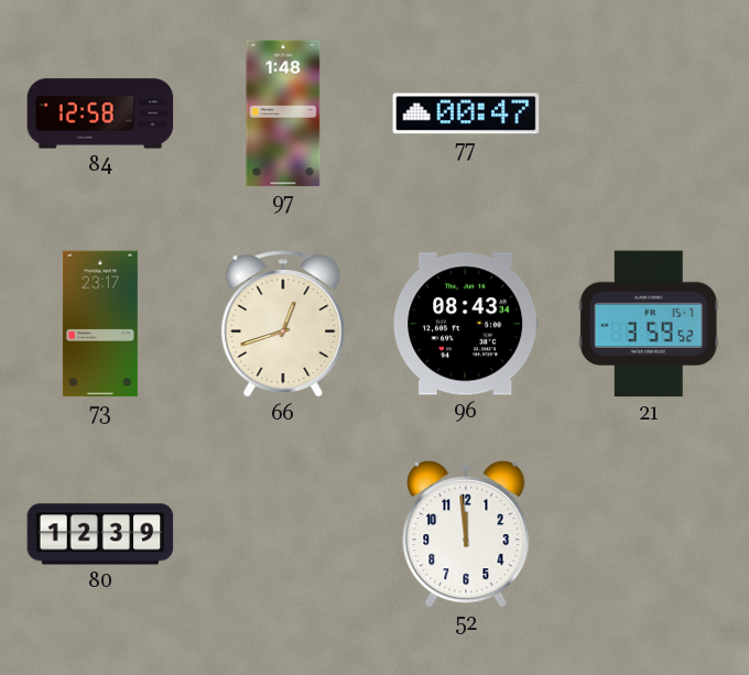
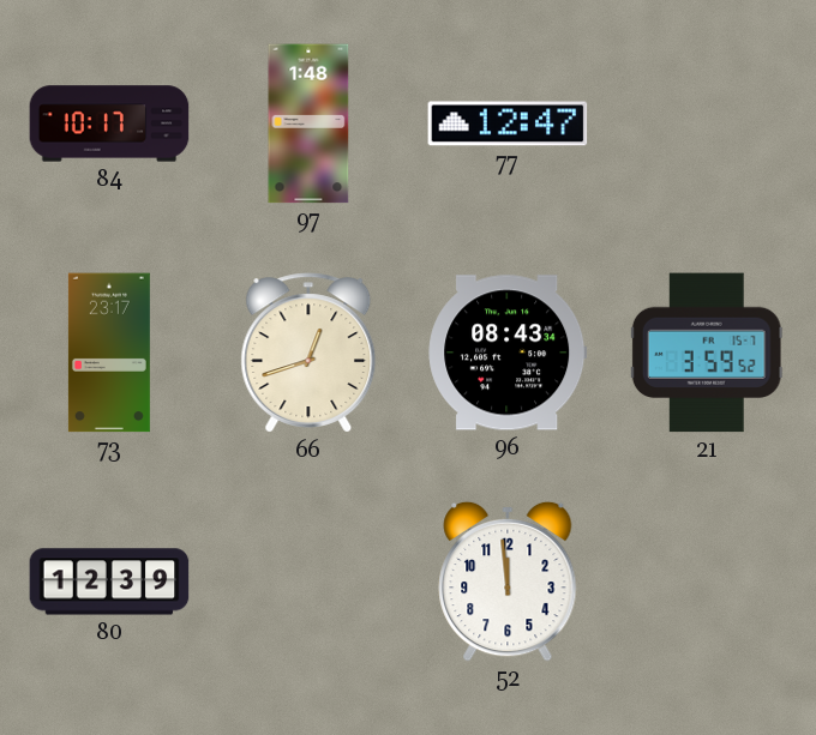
84: 12:58 -> 10:17 (109, 123)
77: 00:47 -> 12:47 (508, 123)
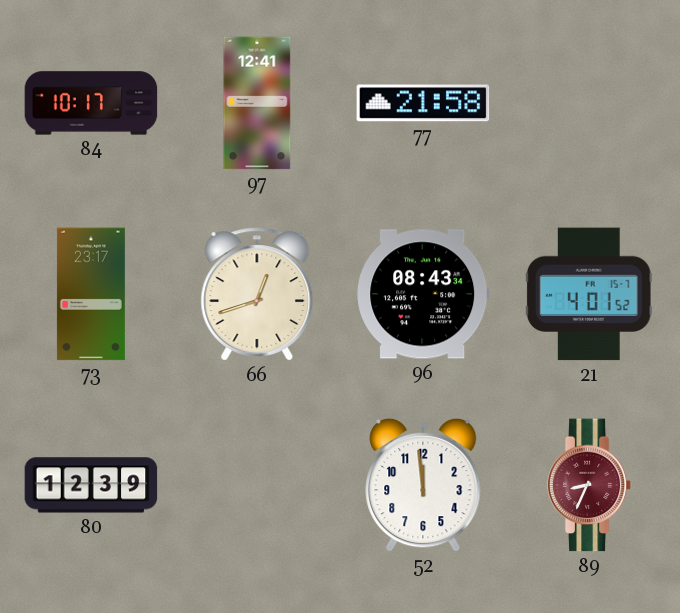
97: 1:48 -> 12:41 (257, 103)
77: 12:47 -> 21:58 (423, 103)
21: 3:59 -> 4:01 (589, 294)
89: none -> 8:34 (589, 485)
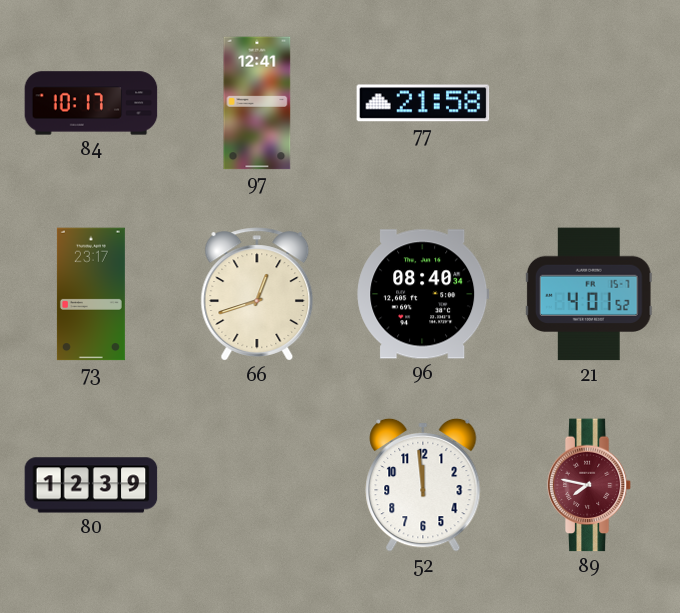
96: 08:43 -> 08:40 (423, 294)
89: 8:34 -> 7:47 (589, 485)
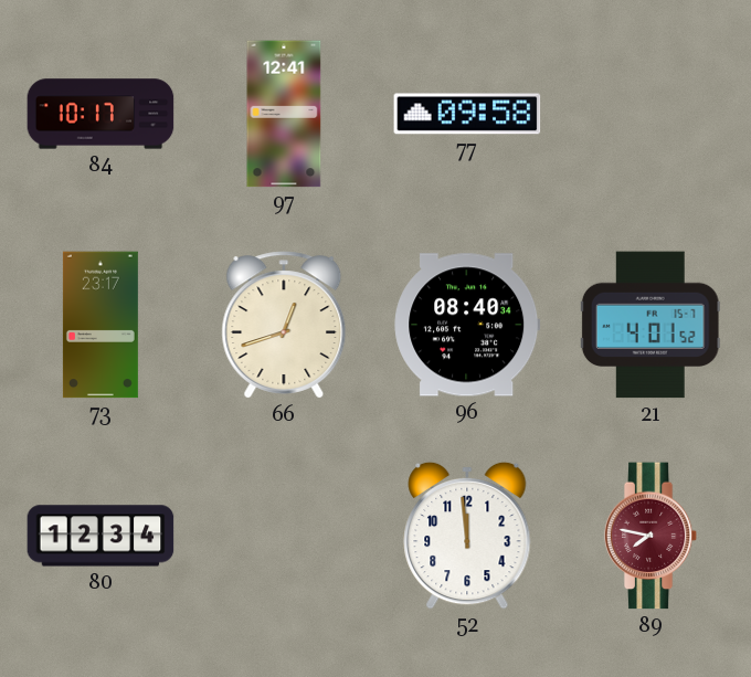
77: 21:58 -> 09:58 (467, 114)
80: 12:39 -> 12:34 (101, 536)
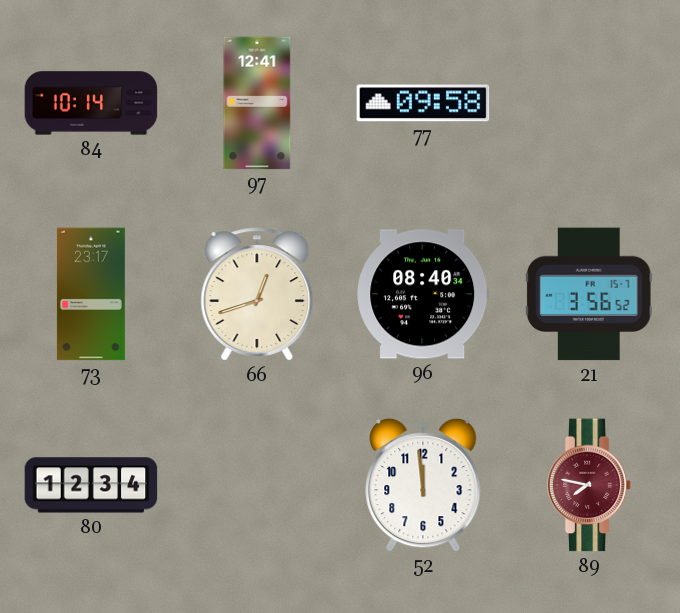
84: 10:17 -> 10:14 (91, 103)
21: 4:01 -> 3:56 (589, 294)
